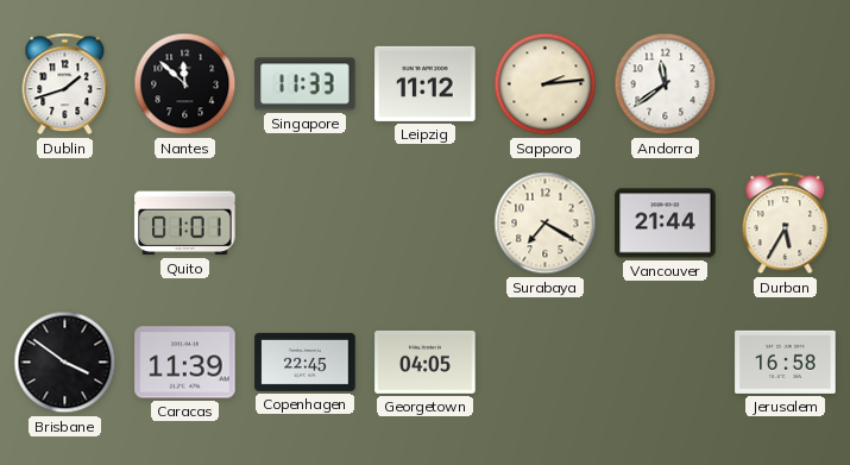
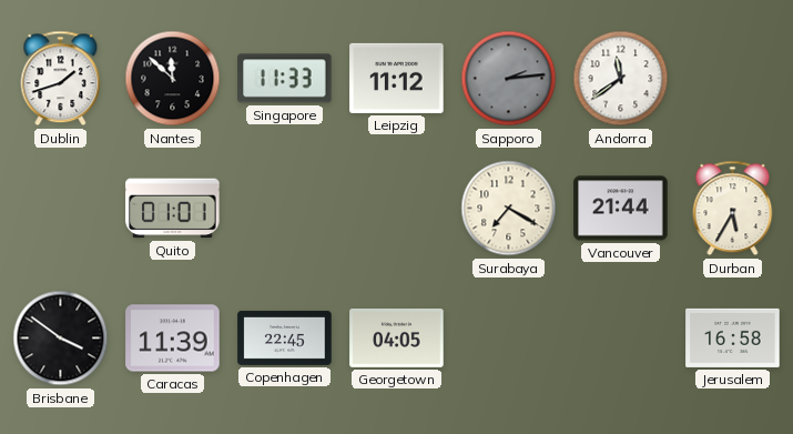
Sapporo dial: cream -> grey (509, 79)
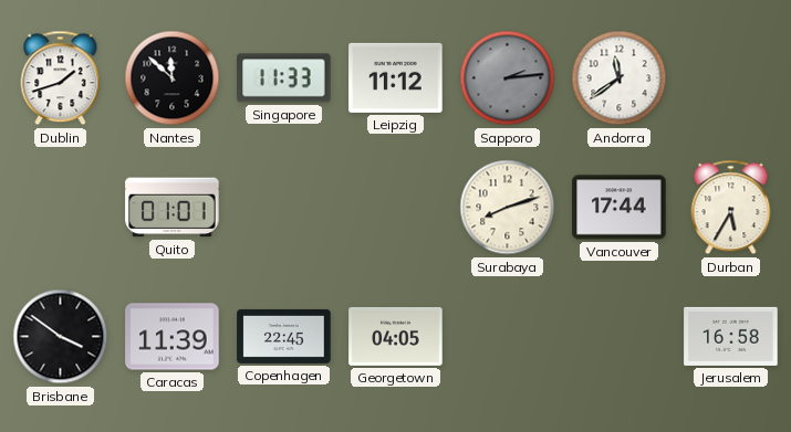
Surabaya: 7:20 -> 8:12 (508, 208)
Vancouver: 21:44 -> 17:44 (620, 208)
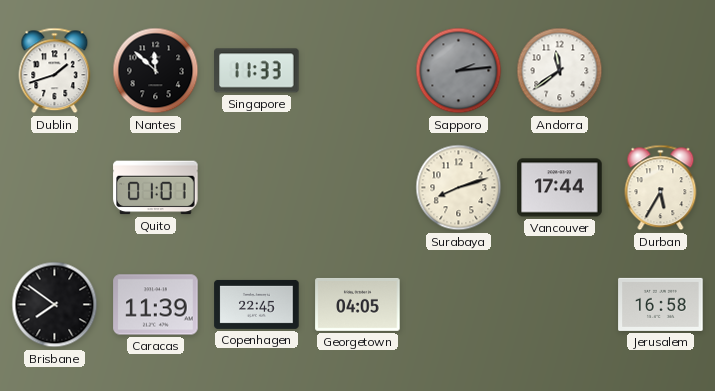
Leipzig: 11:12 -> none (396, 77)
Brisbane: 3:51 -> 7:51 (55, 305)
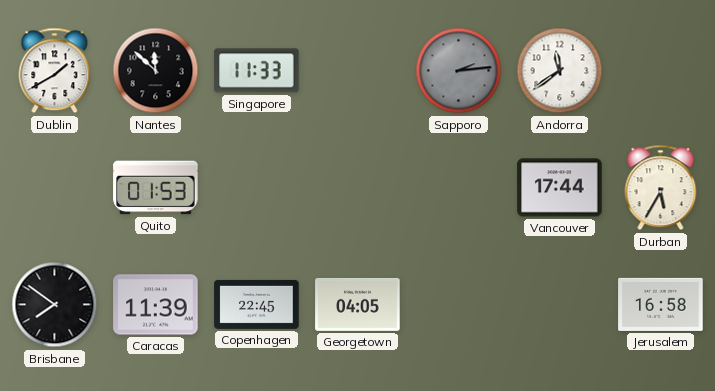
Dublin: 1:42 -> 1:40 (55, 71)
Quito: 01:01 -> 01:53 (156, 188)
Surabaya: 8:12 -> none (459, 188)
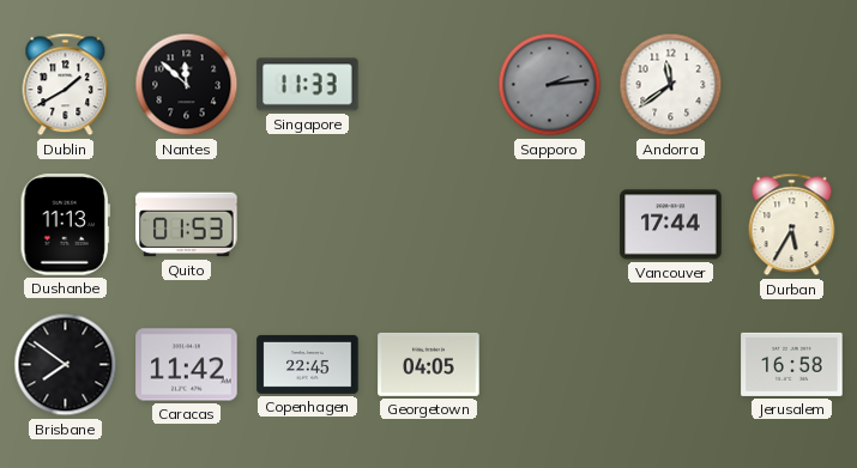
Dushanbe: none -> 11:13 (65, 225)
Caracas: 11:39 -> 11:42 (187, 365)
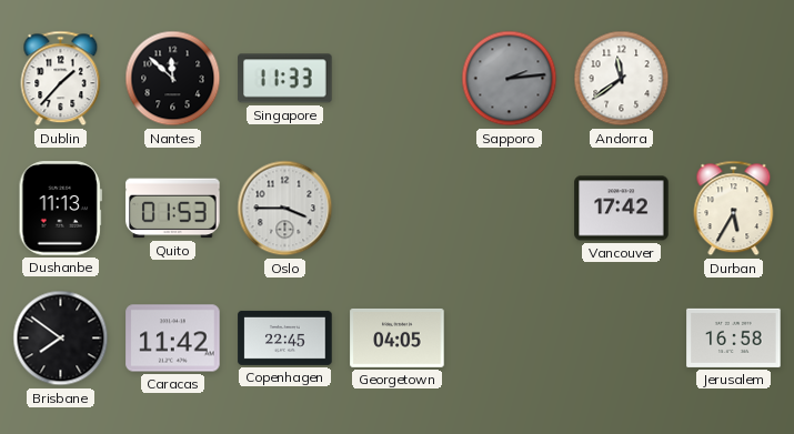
Dublin: 1:40 -> 1:37 (61, 79)
Oslo: none -> 3:45 (285, 209)
Vancouver: 17:44 -> 17:42 (622, 209)
